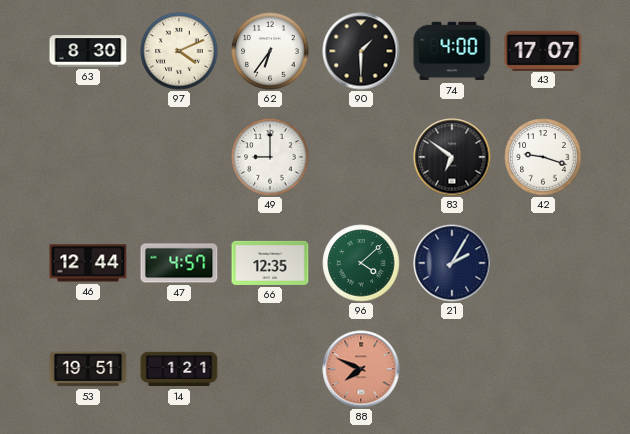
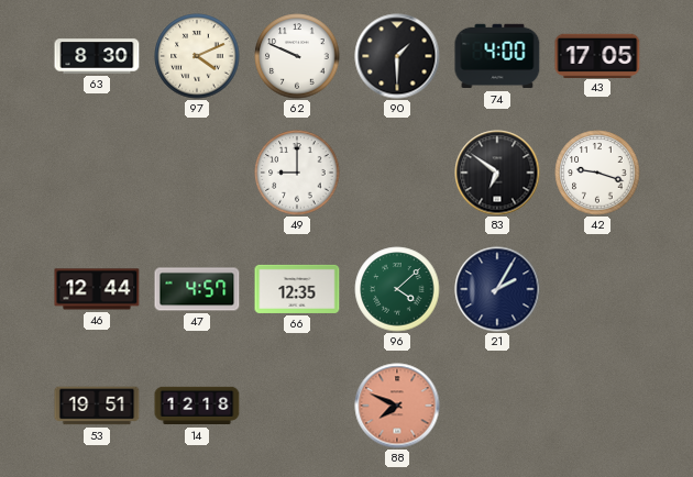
62: 6:36 -> 9:49 (297, 56)
43: 17:07 -> 17:05 (597, 55)
14: 1:21 -> 12:18 (197, 406)
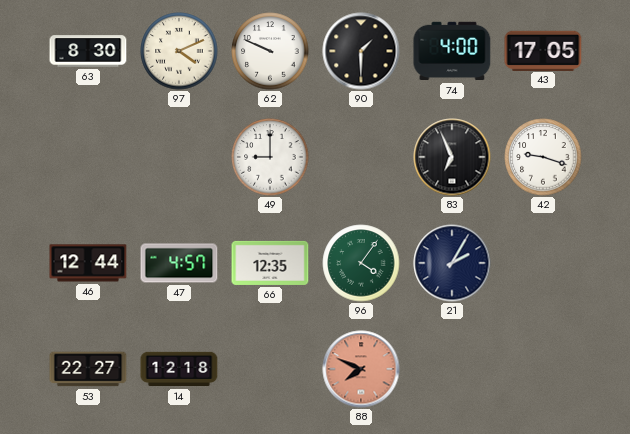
83: 6:51 -> 6:56 (452, 157)
96: 4:08 -> 4:06 (361, 263)
53: 19:51 -> 22:27 (88, 369)
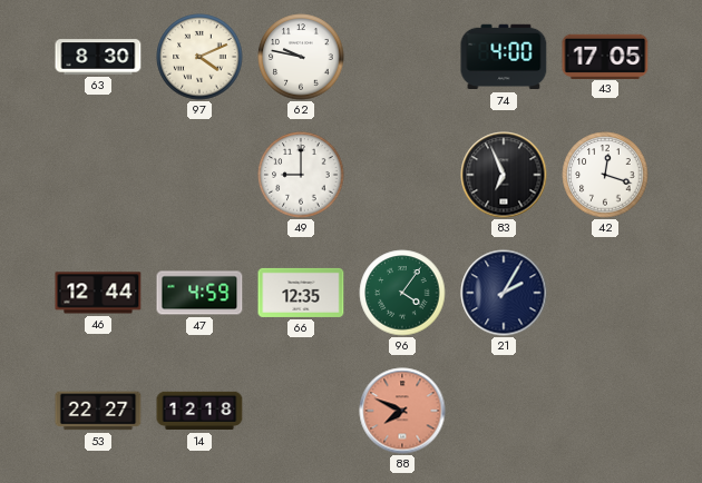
62: 9:49 -> 9:47 (301, 57)
90: 1:30 -> none (361, 51)
42: 9:18 -> 12:18 (605, 175)
47: 4:57 -> 4:59 (199, 293)
